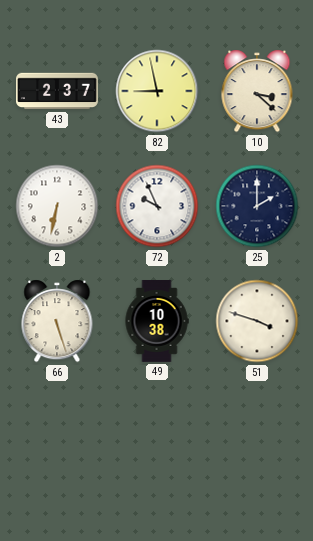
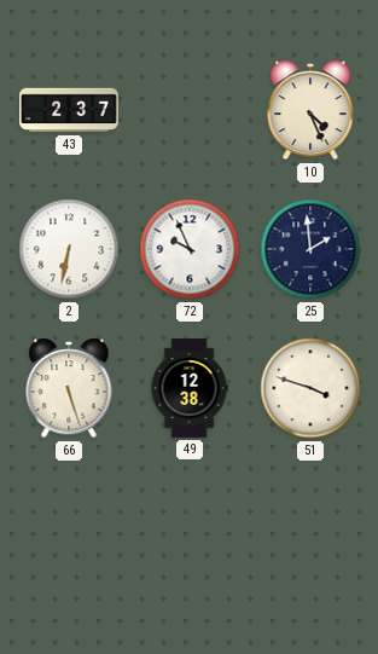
82: 8:58 -> none (157, 91)
10: 3:22 -> 4:26 (310, 110)
25: 2:00 -> 1:59 (310, 249)
49: 10:38 -> 12:38 (190, 389)
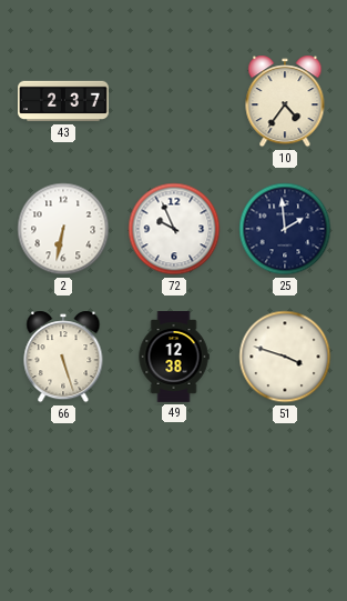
10: 4:26 -> 4:36 (285, 101)
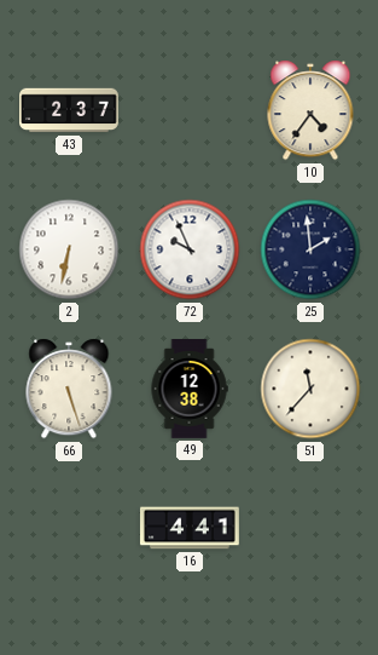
51: 3:48 -> 11:37 (310, 389)
16: none -> 4:41 (190, 528)
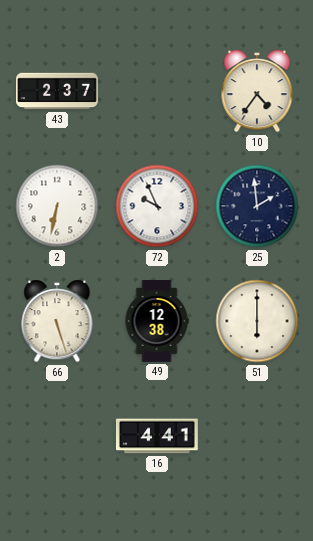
51: 11:37 -> 6:00 (257, 321)
